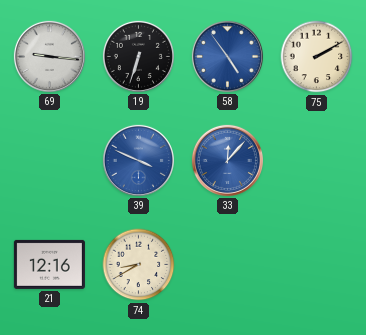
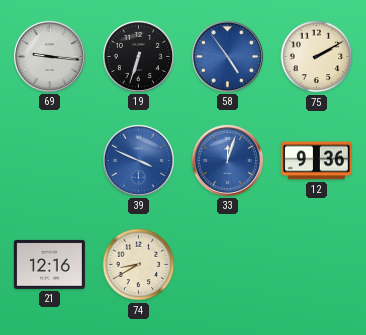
33: 12:07 -> 12:03 (227, 160)
12: none -> 9:36 (316, 161)
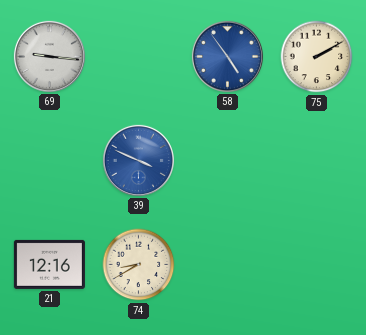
19: 6:33 -> none (138, 56)
33: 12:03 -> none (227, 160)
12: 9:36 -> none (316, 161)
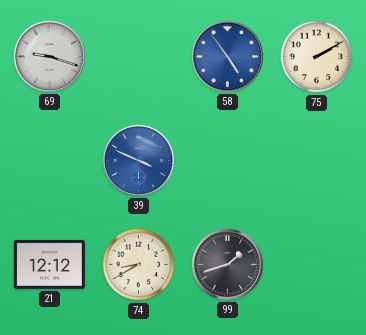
69: 9:16 -> 9:18 (49, 56)
21: 12:16 -> 12:12 (49, 264)
99: none -> 1:42 (227, 264)
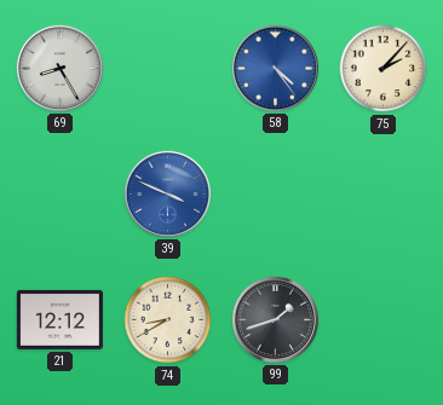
69: 9:18 -> 8:25 (59, 68)
58: 4:54 -> 4:24 (275, 68)
75: 2:10 -> 2:07 (384, 69)
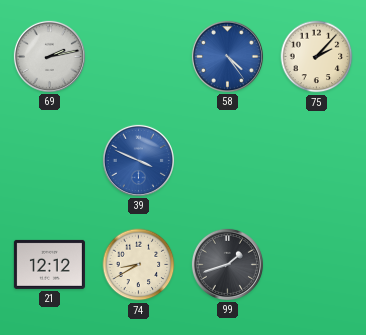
69: 8:25 -> 2:13 (49, 56)
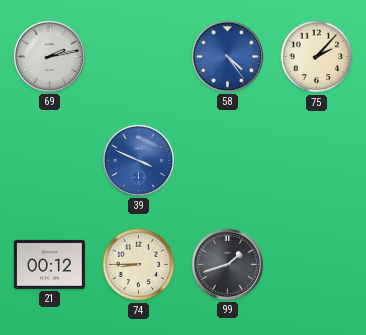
21: 12:12 -> 00:12 (49, 264)
74: 8:40 -> 8:45 (139, 265)
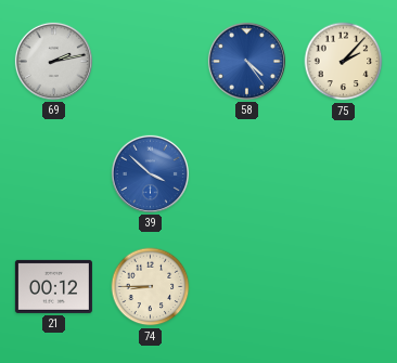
39: 3:49 -> 3:52 (150, 173)
99: 1:42 -> none (227, 264)
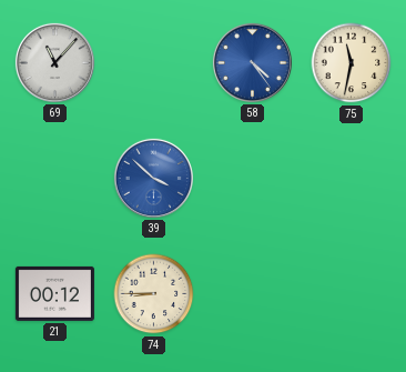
69: 2:13 -> 11:07 (54, 62)
75: 2:07 -> 11:32 (352, 63)
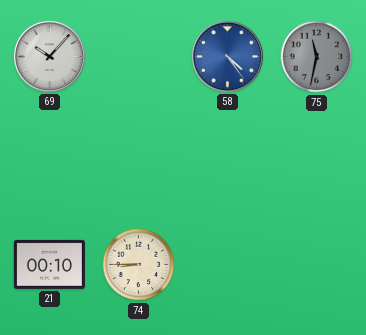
69: 11:07 -> 10:07 (49, 56)
75 dial: cream -> grey (317, 57)
39: 3:52 -> none (153, 178)
21: 00:12 -> 00:10 (49, 264)
